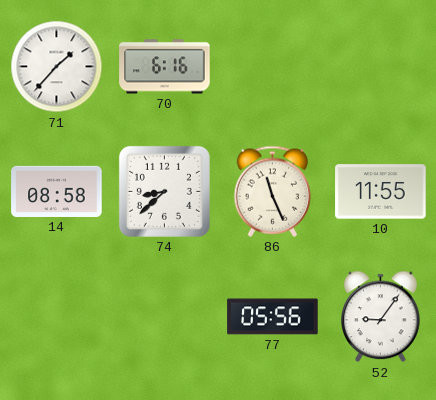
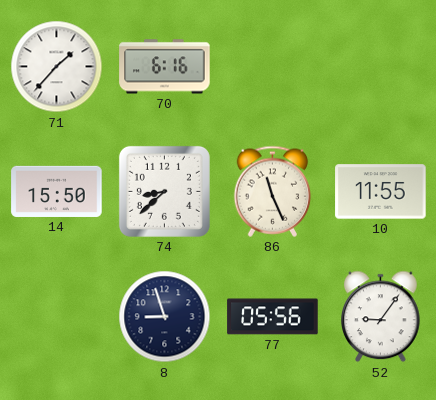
14: 08:58 -> 15:50 (57, 191)
8: none -> 8:57 (165, 317)
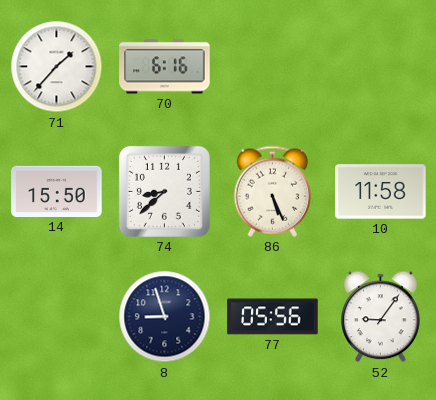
86: 11:26 -> 5:26 (273, 191)
10: 11:55 -> 11:58 (381, 192)
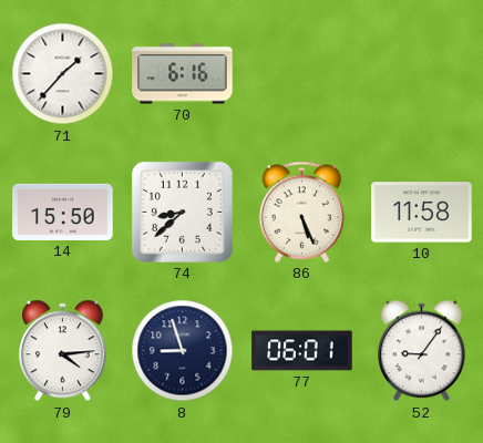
79: none -> 4:14 (63, 351)
77: 05:56 -> 06:01 (302, 351)
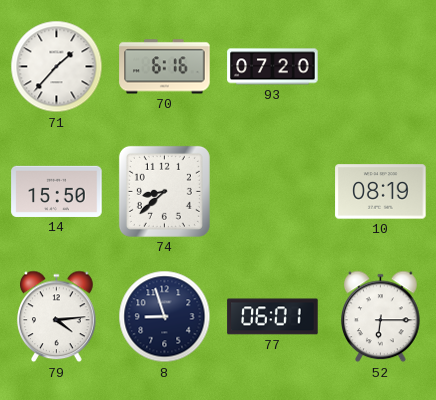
93: none -> 07:20 (273, 67)
86: 5:26 -> none (302, 212)
10: 11:58 -> 08:19 (381, 192)
52: 9:06 -> 6:15 (381, 317)
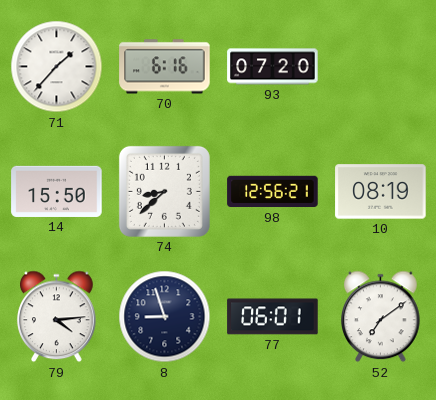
98: none -> 12:56 (273, 192)
52: 6:15 -> 7:09 (381, 317)
